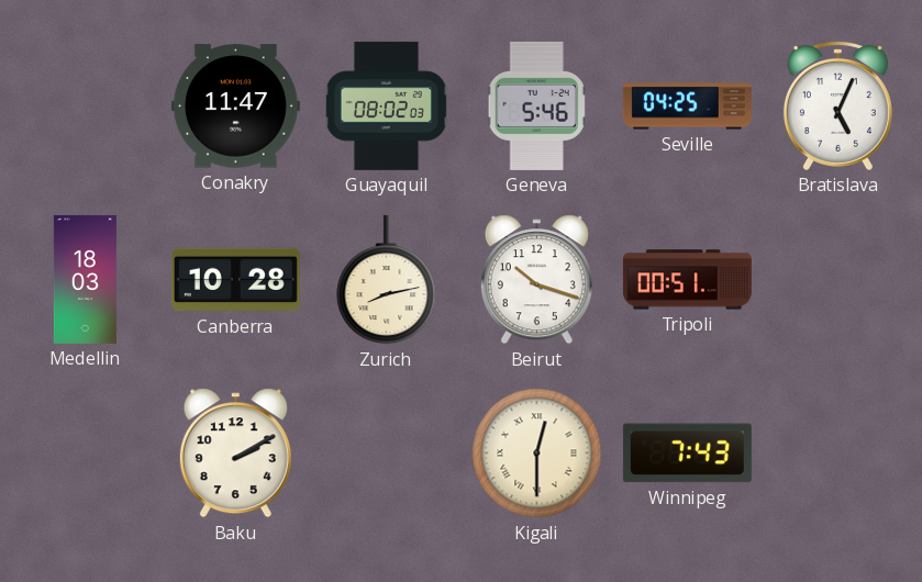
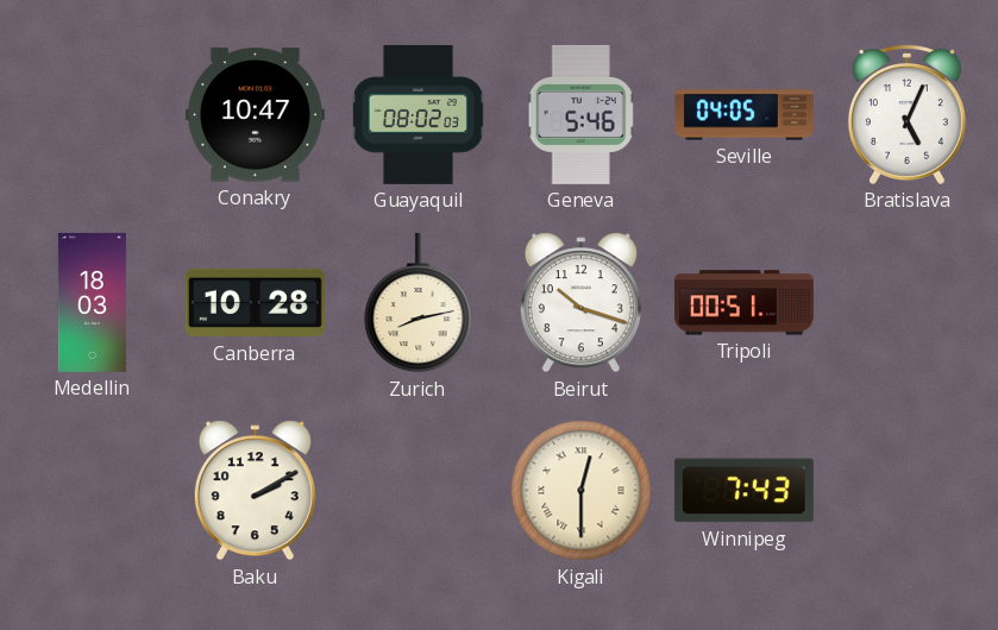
Conakry: 11:47 -> 10:47 (255, 115)
Seville: 04:25 -> 04:05 (743, 115)
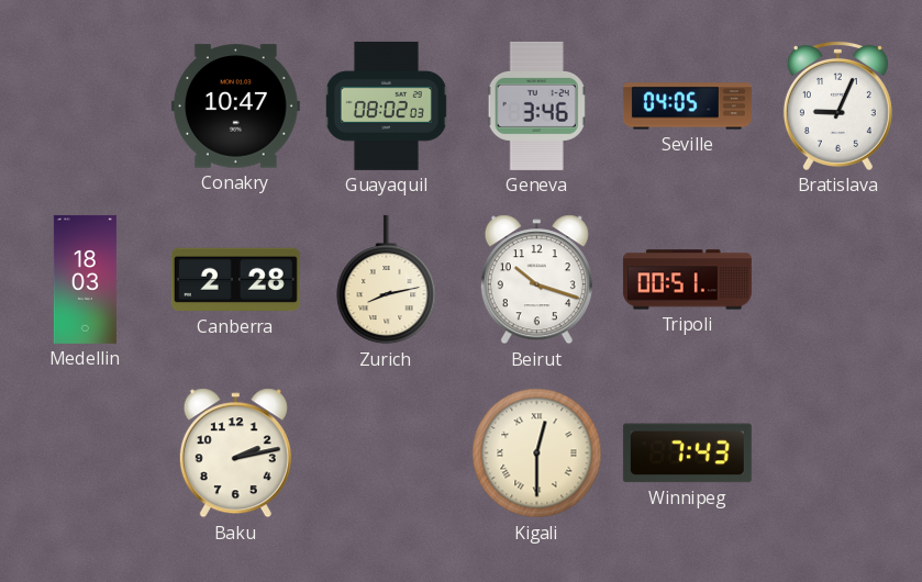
Geneva: 5:46 -> 3:46 (536, 105)
Bratislava: 5:04 -> 9:04 (837, 105)
Canberra: 10:28 -> 2:28 (235, 280)
Baku: 2:10 -> 2:13 (235, 454)
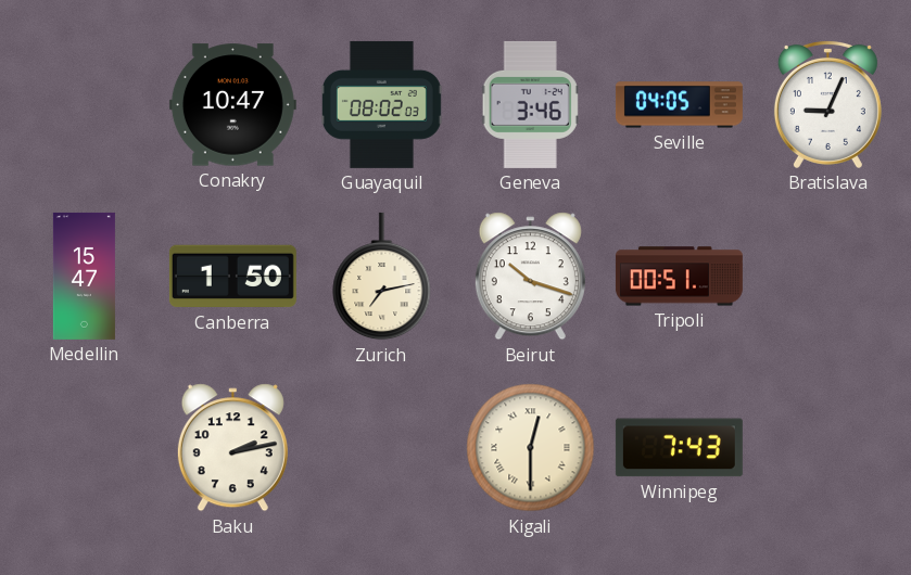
Medellin: 18:03 -> 15:47 (84, 276)
Canberra: 2:28 -> 1:50 (232, 277)
Zurich: 8:13 -> 7:13 (382, 277)
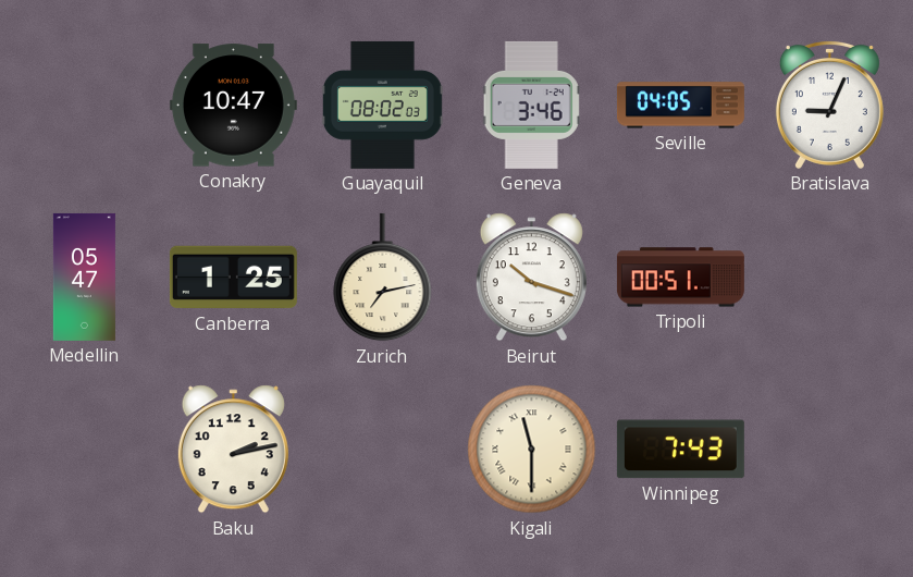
Medellin: 15:47 -> 05:47 (84, 277)
Canberra: 1:50 -> 1:25 (233, 278)
Kigali: 12:30 -> 11:30 (532, 450)
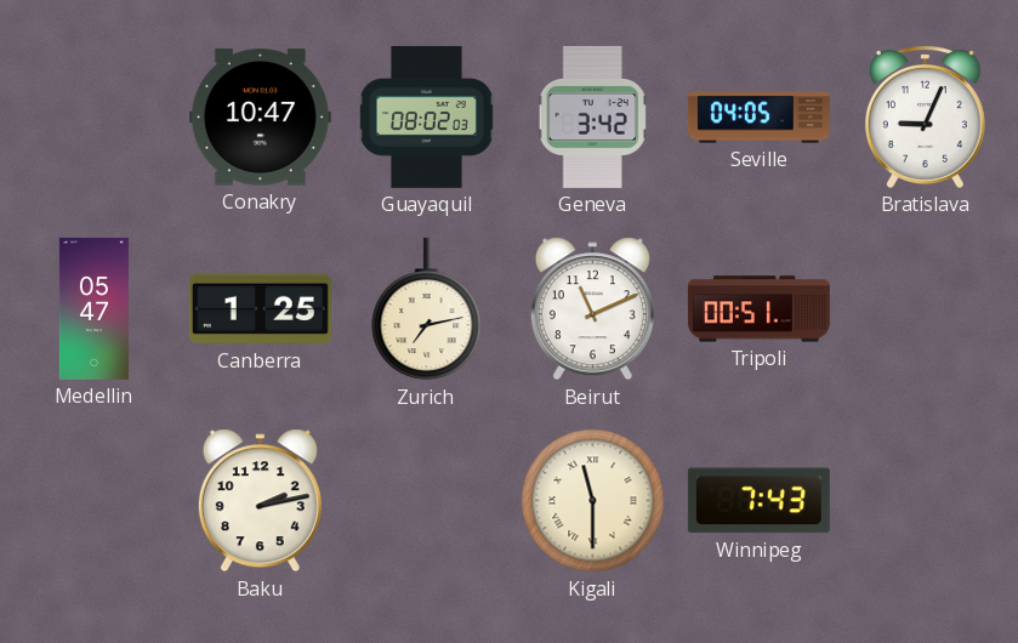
Geneva: 3:46 -> 3:42 (592, 116)
Beirut: 10:18 -> 11:11 (592, 309)
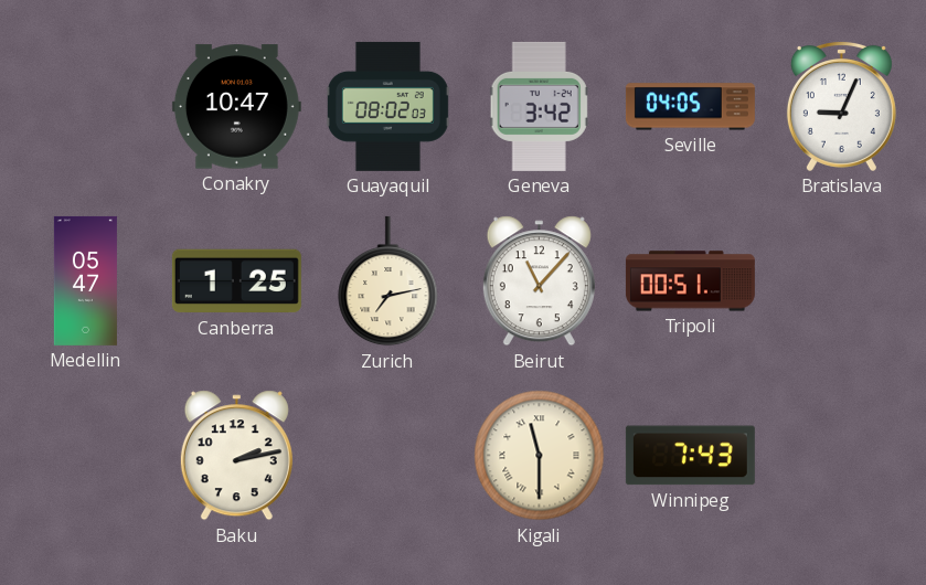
Beirut: 11:11 -> 11:07 (539, 281)
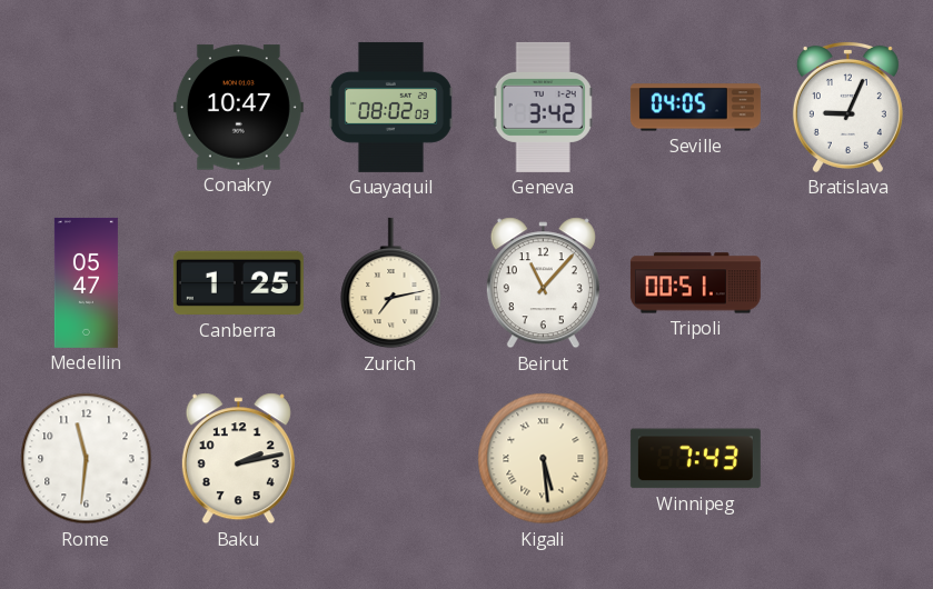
Rome: none -> 11:31 (87, 459)
Kigali: 11:30 -> 5:29 (544, 459)
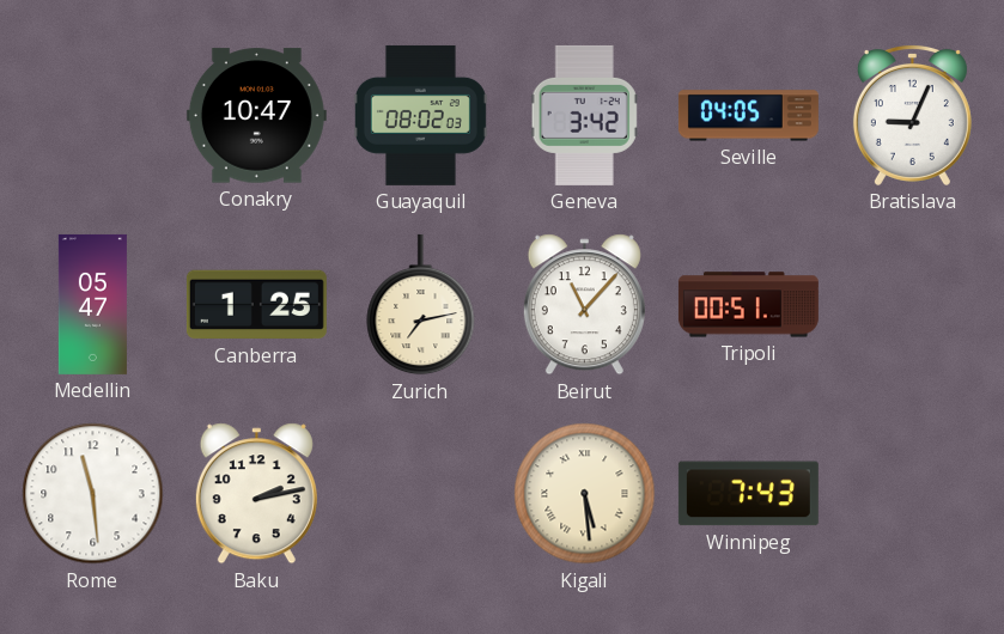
Rome: 11:31 -> 11:29 (93, 494)
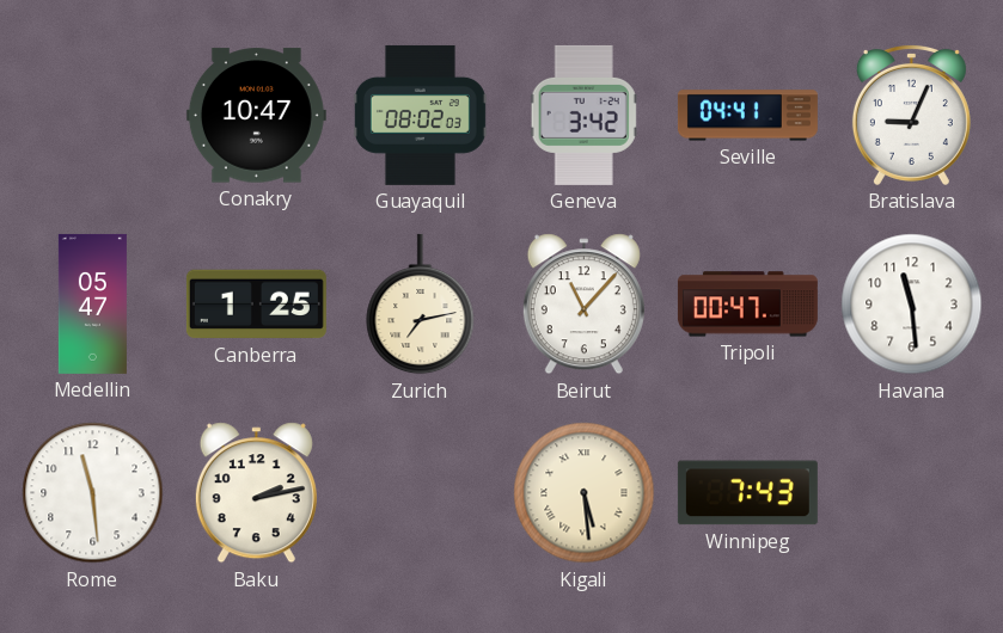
Seville: 04:05 -> 04:41 (747, 116)
Tripoli: 00:51 -> 00:47 (747, 305)
Havana: none -> 11:29 (912, 305)
